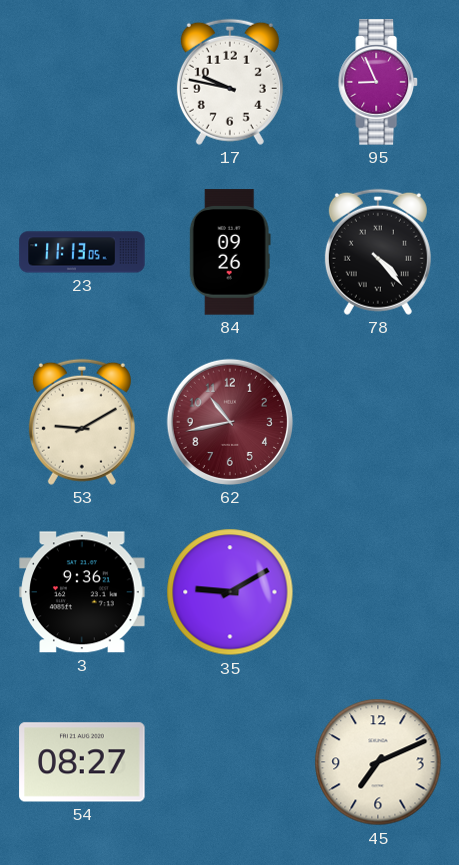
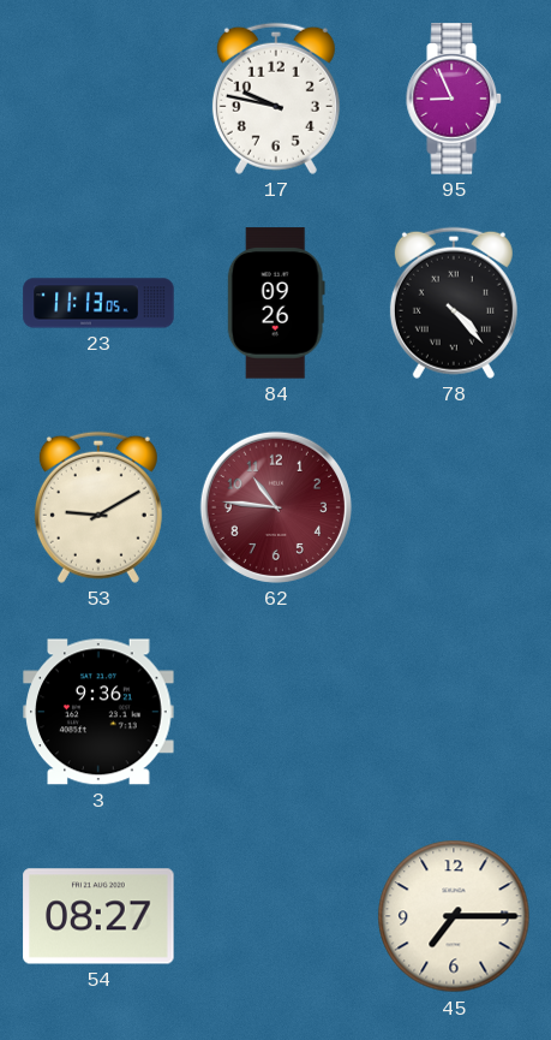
62: 10:43 -> 10:46 (276, 507)
35: 9:10 -> none (230, 592)
45: 7:11 -> 7:15 (454, 916)
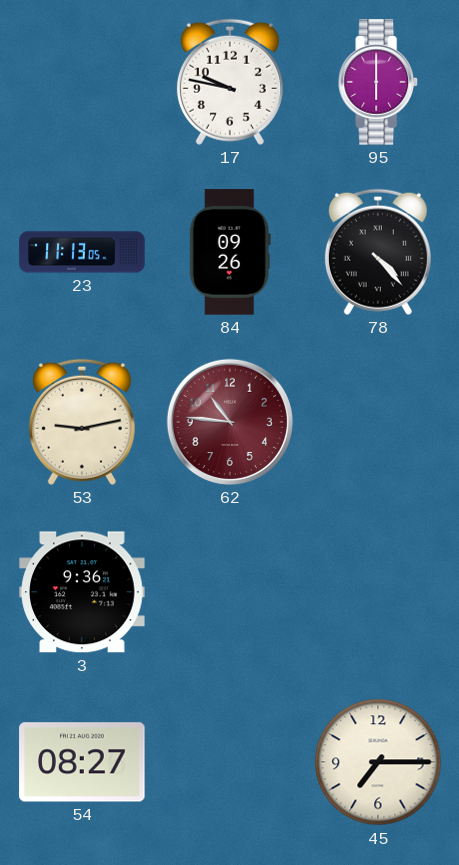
95: 8:56 -> 6:00 (378, 82)
53: 9:10 -> 9:13 (82, 422)
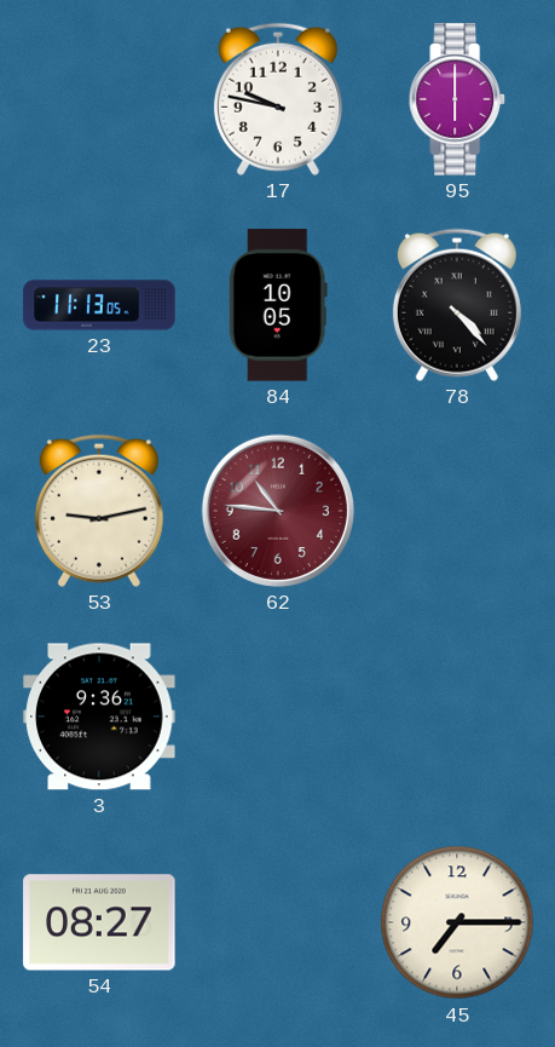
84: 09:26 -> 10:05 (278, 305)
